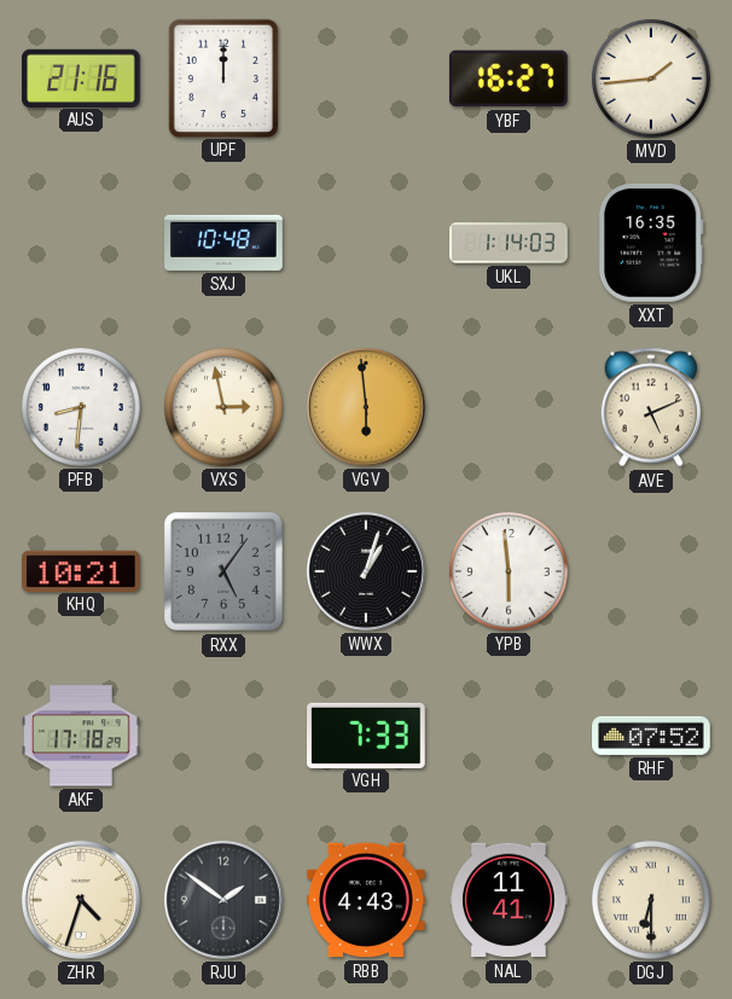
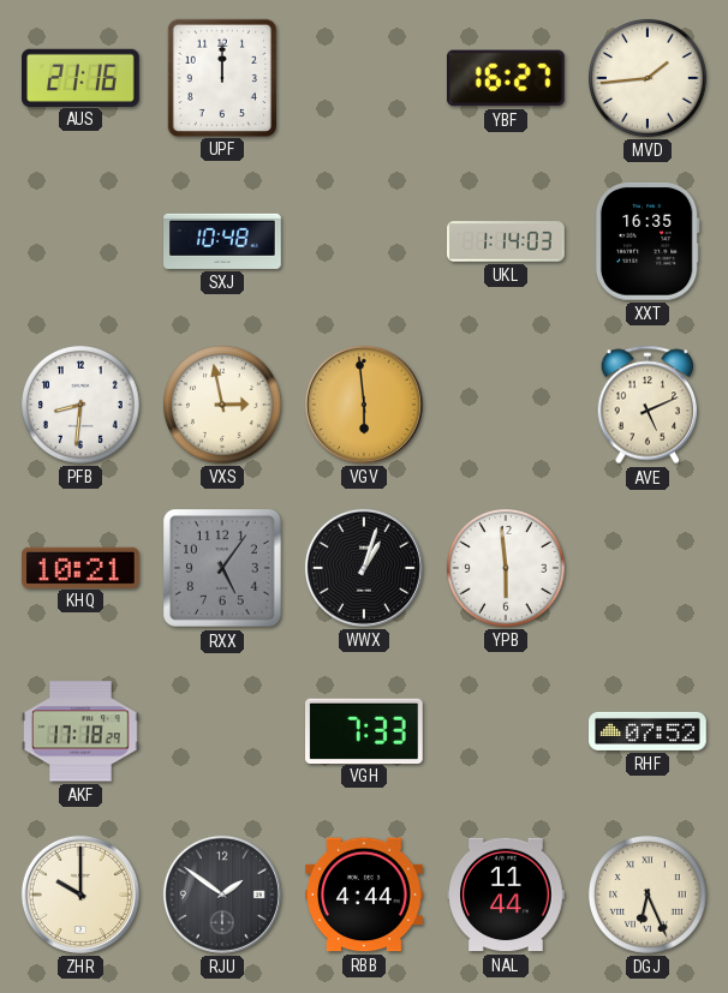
ZHR: 4:33 -> 10:00 (80, 895)
RBB: 4:43 -> 4:44 (364, 895)
NAL: 11:41 -> 11:44 (506, 895)
DGJ: 6:30 -> 6:26 (648, 895)
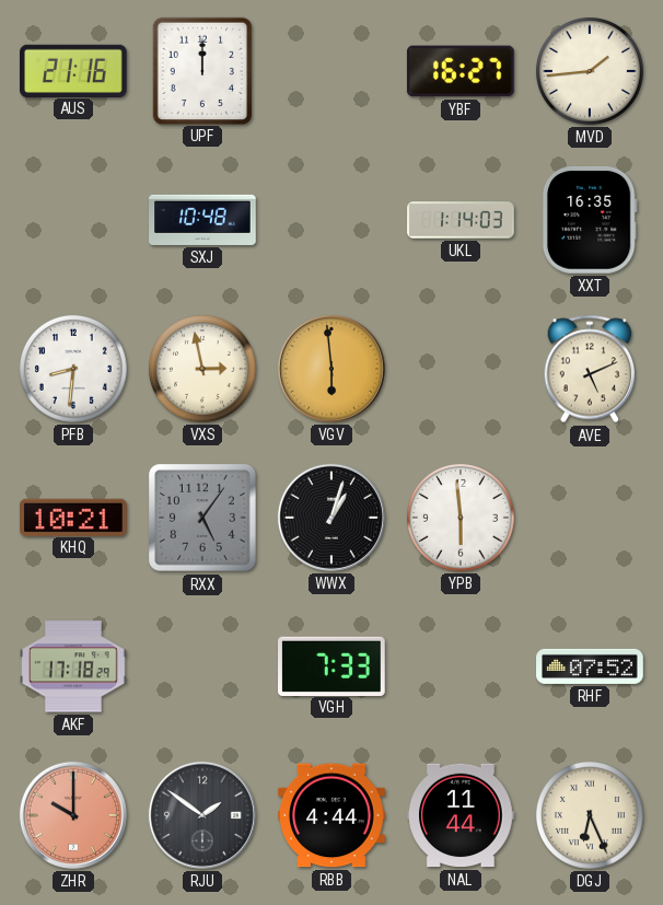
ZHR dial: cream -> salmon (73, 815)
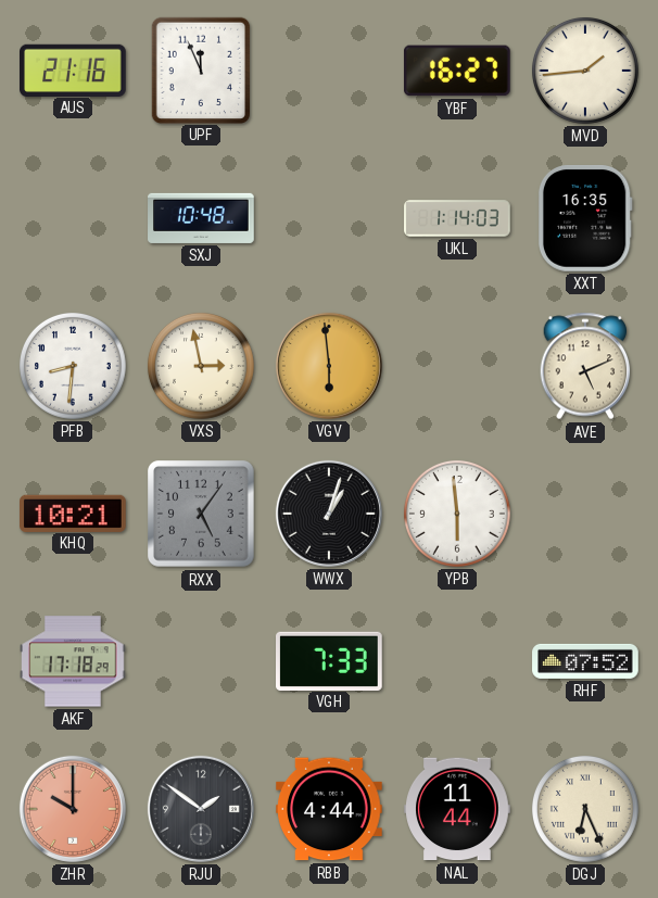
UPF: 12:00 -> 11:56 (200, 69)
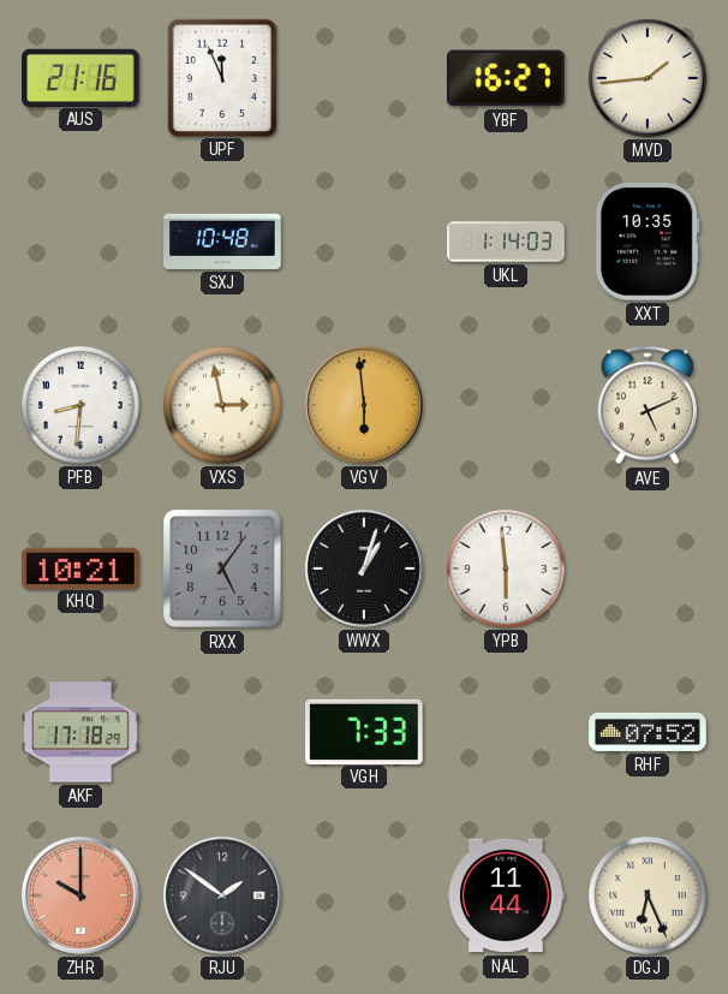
XXT: 16:35 -> 10:35 (648, 242)
RBB: 4:44 -> none (329, 809)
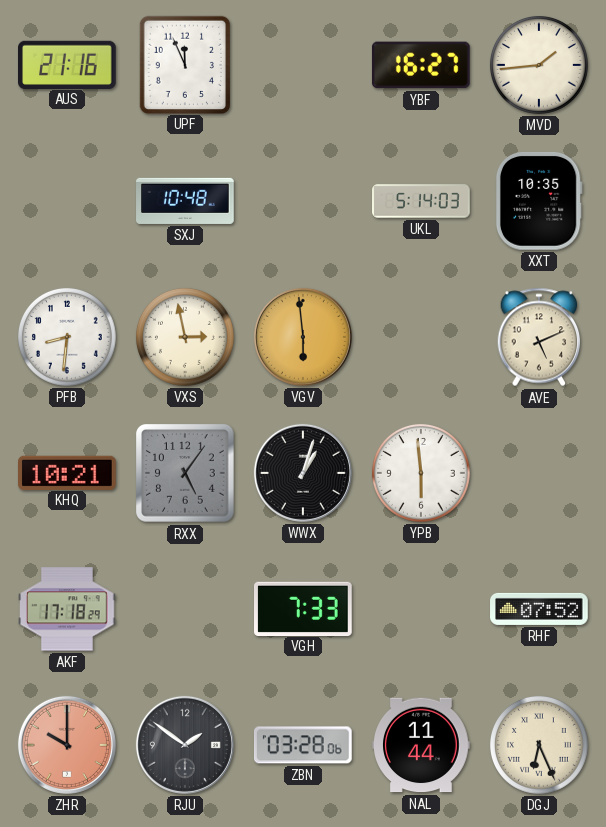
UKL: 1:14 -> 5:14 (421, 201)
ZBN: none -> 03:28 (303, 745)
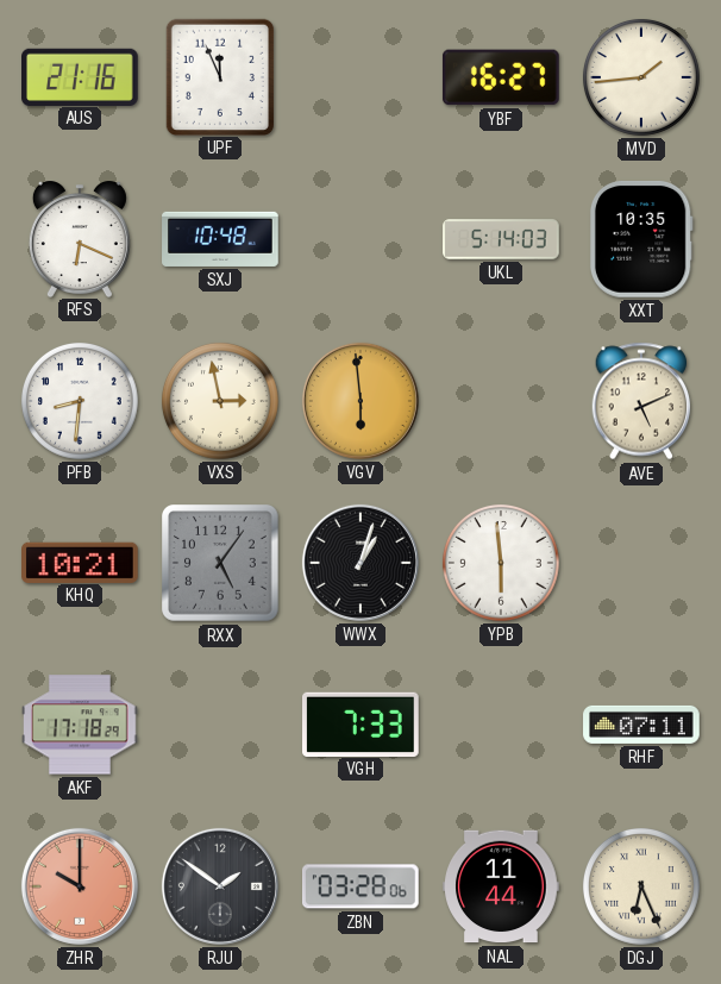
RFS: none -> 6:19 (80, 239)
RHF: 07:52 -> 07:11 (641, 725)
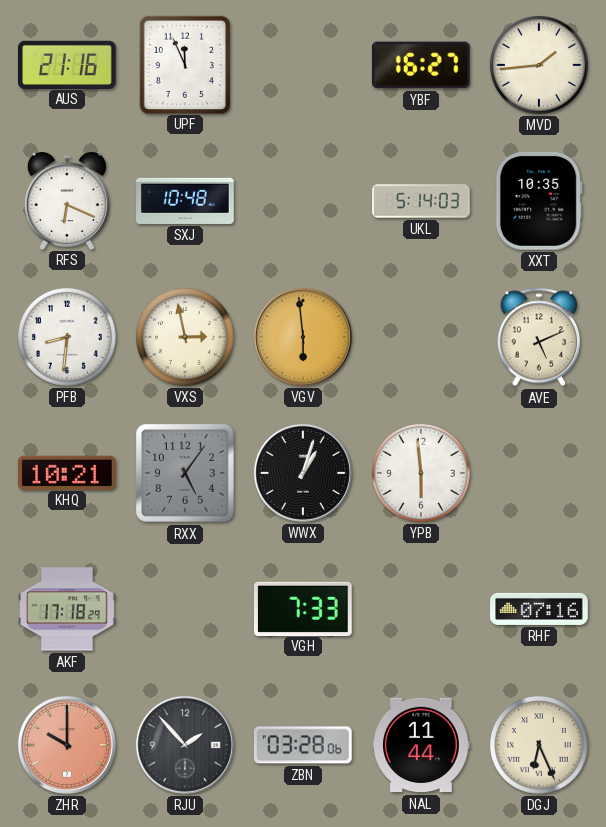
RHF: 07:11 -> 07:16 (539, 609)
RJU: 1:51 -> 1:53 (185, 745)
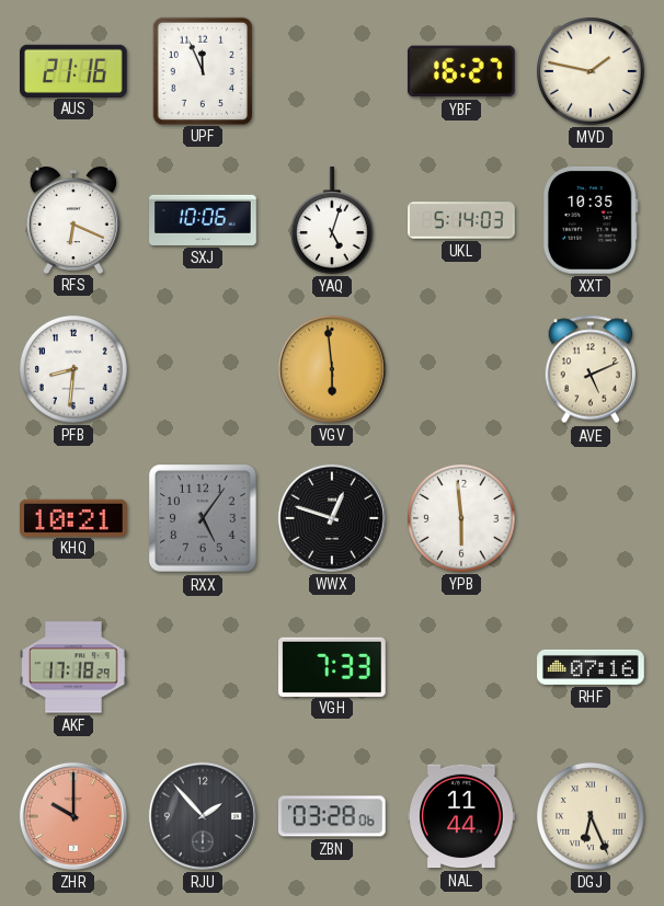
MVD: 1:44 -> 1:47 (591, 71)
SXJ: 10:48 -> 10:06 (203, 220)
YAQ: none -> 5:03 (332, 220)
VXS: 2:58 -> none (185, 337)
WWX: 1:03 -> 12:48 (332, 518)
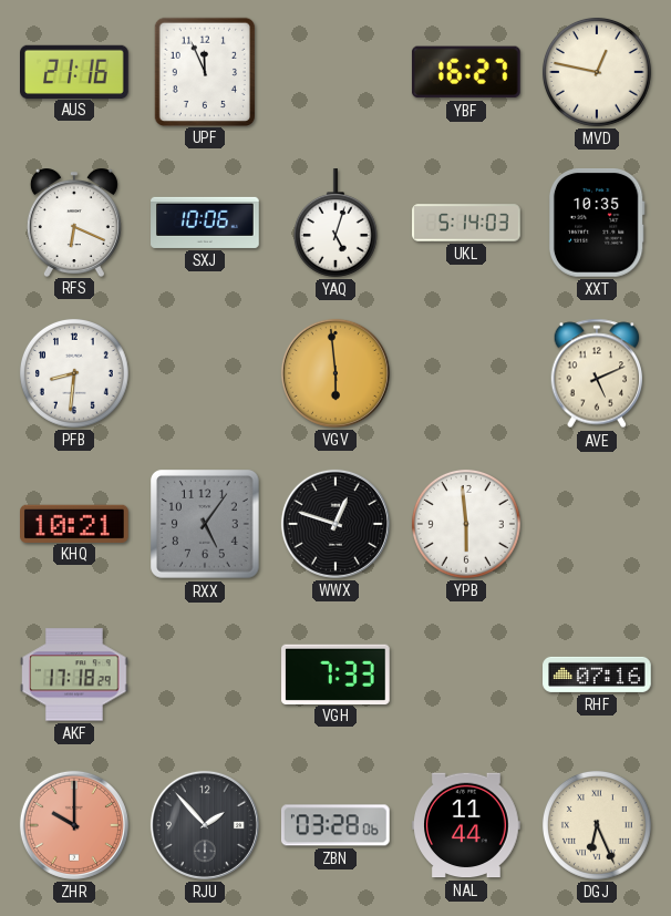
MVD: 1:47 -> 12:47 (597, 72)
